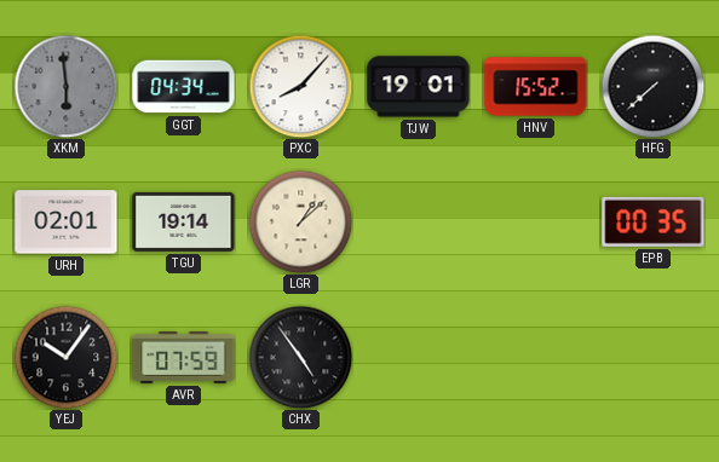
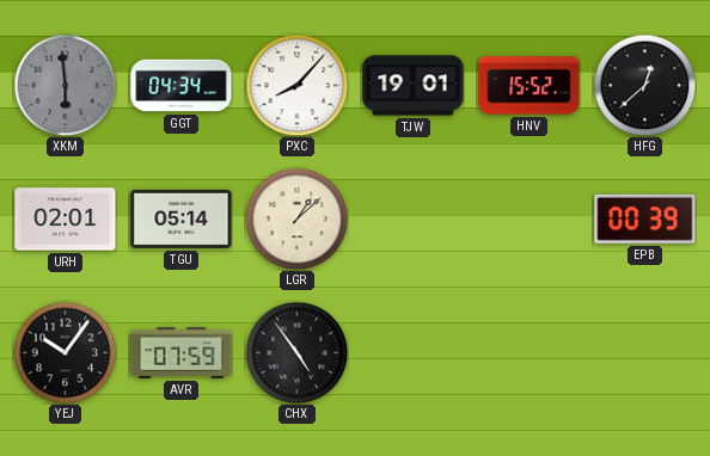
HFG: 7:38 -> 12:38 (644, 85)
TGU: 19:14 -> 05:14 (182, 218)
EPB: 00:35 -> 00:39 (645, 218)
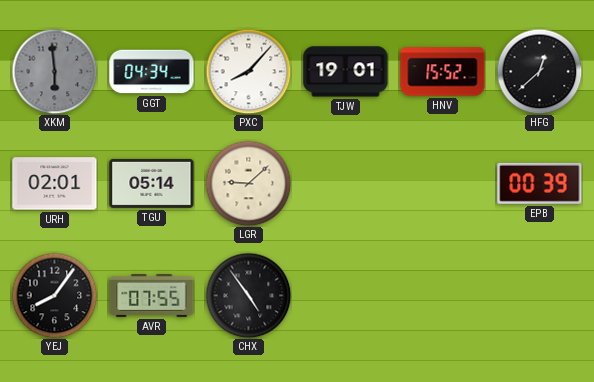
LGR: 1:08 -> 9:08 (248, 183)
YEJ: 10:06 -> 8:06 (54, 295)
AVR: 07:59 -> 07:55 (152, 296)
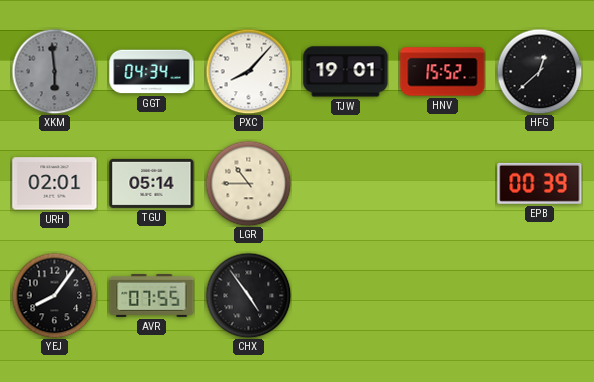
LGR: 9:08 -> 10:45 (248, 183)
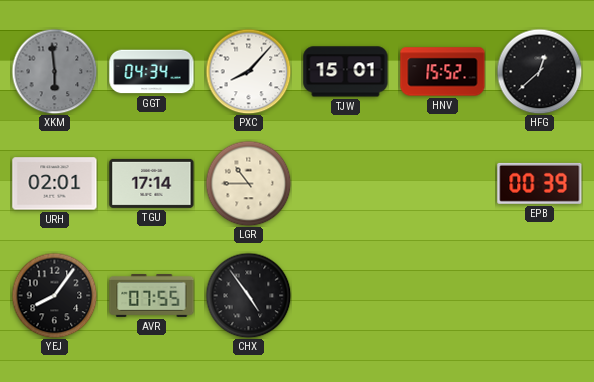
TJW: 19:01 -> 15:01 (346, 72)
TGU: 05:14 -> 17:14 (152, 183)
